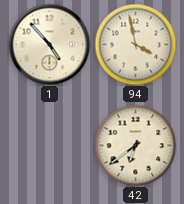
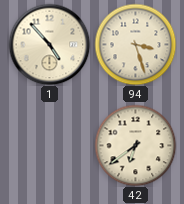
94: 3:58 -> 3:27 (135, 44)
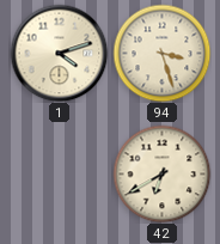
1: 4:53 -> 4:12 (59, 53)
42: 6:39 -> 6:40 (161, 173)
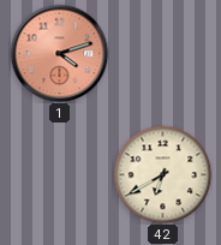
1 dial: cream -> salmon (59, 53)
94: 3:27 -> none (161, 53)
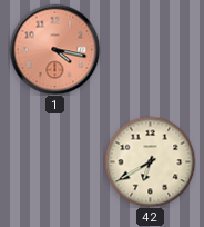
1: 4:12 -> 4:17 (54, 49)
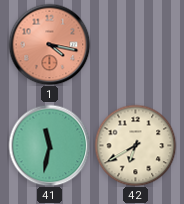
41: none -> 11:32 (49, 145)
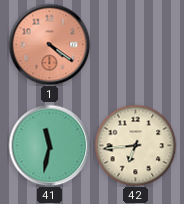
1: 4:17 -> 4:21 (49, 44)
42: 6:40 -> 6:44 (135, 145)
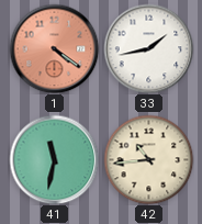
33: none -> 1:43 (148, 48)
42: 6:44 -> 10:44 (148, 159)
